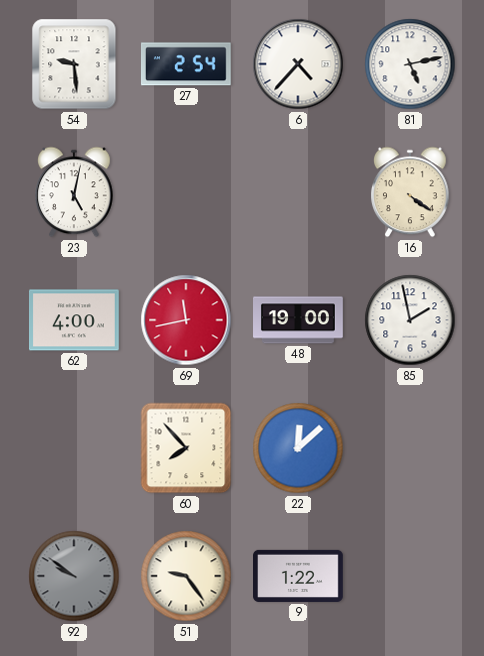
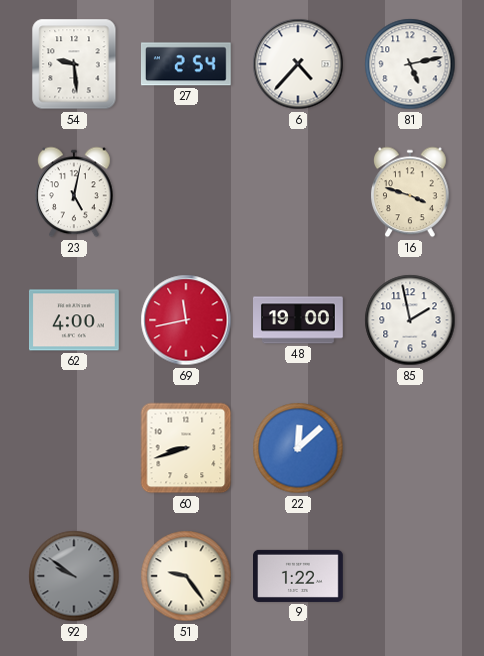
16: 4:21 -> 3:48 (410, 192)
60: 7:53 -> 8:42 (186, 448)
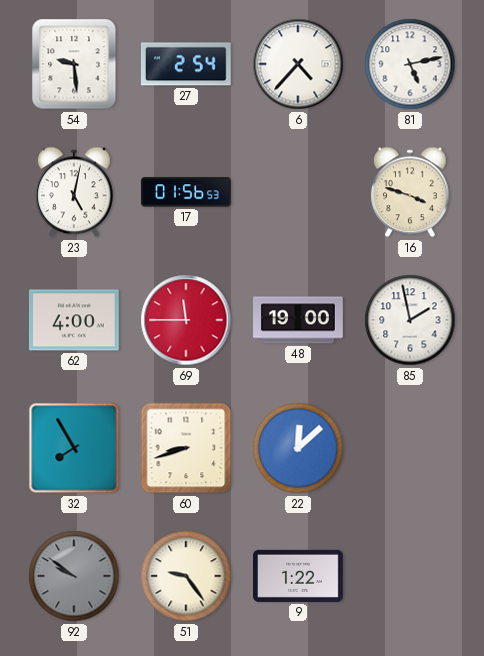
17: none -> 01:56 (186, 192)
69: 11:43 -> 11:45 (186, 320)
32: none -> 7:55 (74, 448)
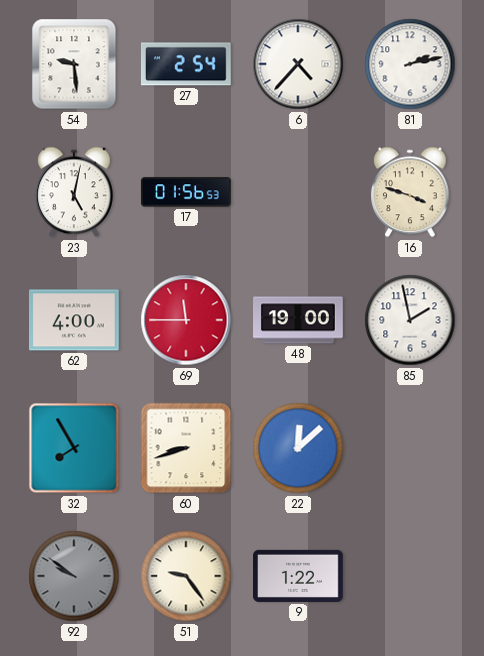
81: 5:13 -> 2:13 (410, 64)
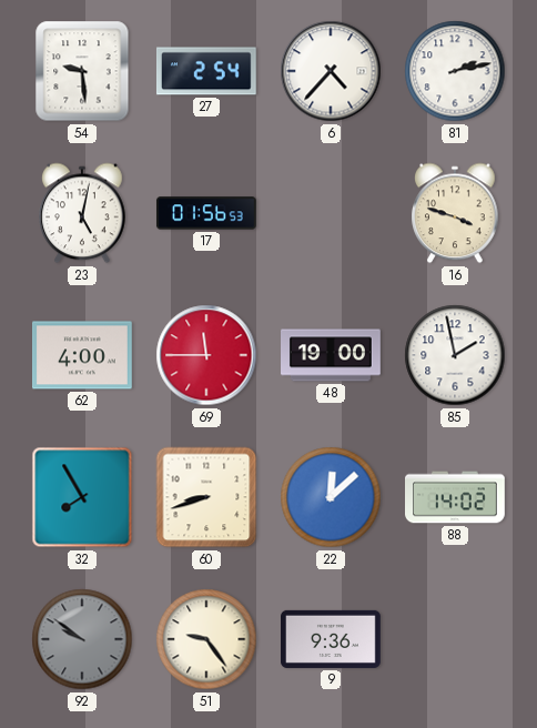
88: none -> 14:02 (456, 497)
9: 1:22 -> 9:36 (332, 639)
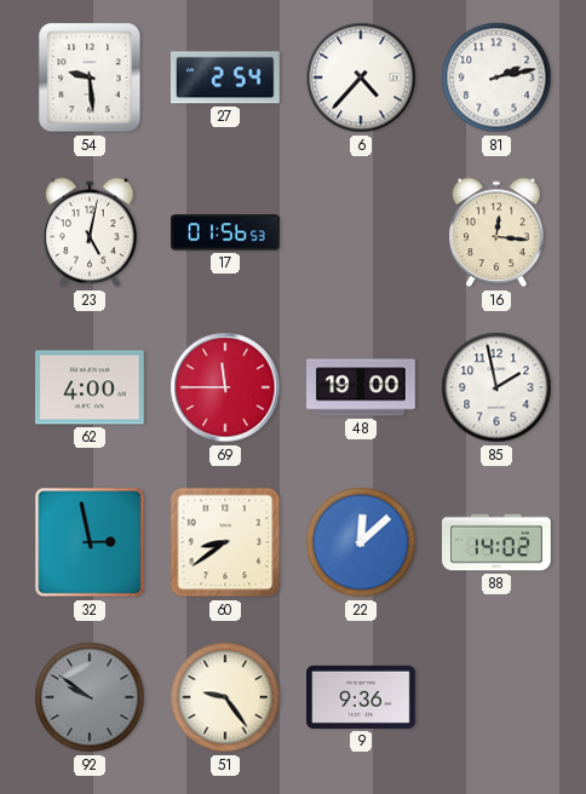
16: 3:48 -> 12:16 (496, 232)
32: 7:55 -> 2:58 (90, 542)
60: 8:42 -> 8:39 (225, 542)
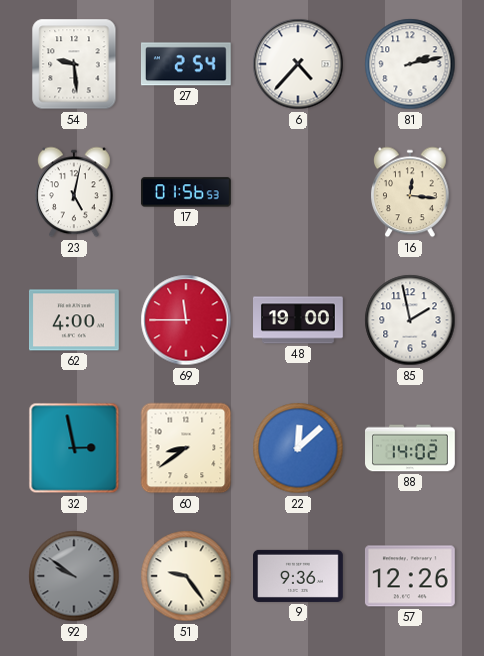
57: none -> 12:26 (410, 576)
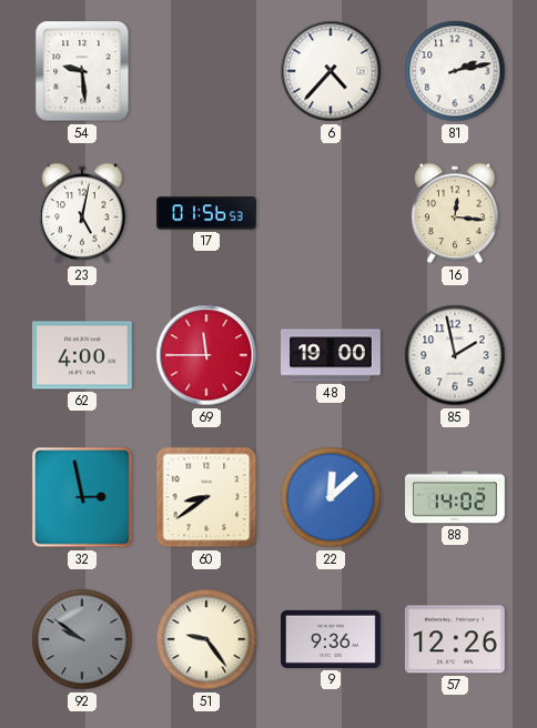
27: 2:54 -> none (186, 64)
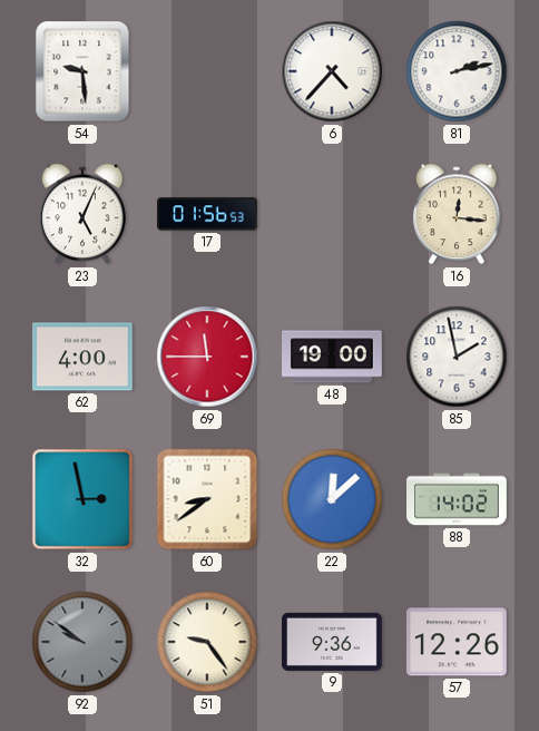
23: 5:02 -> 5:04 (82, 214)
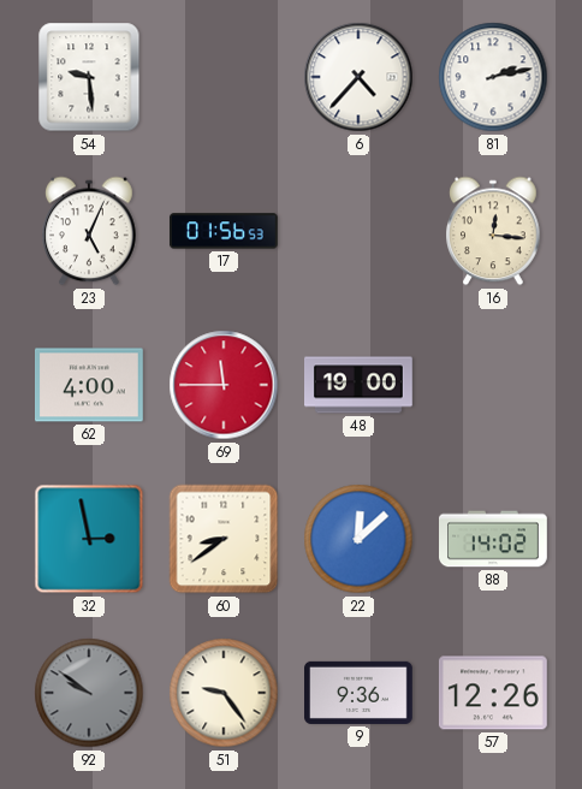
85: 1:58 -> none (457, 357)
